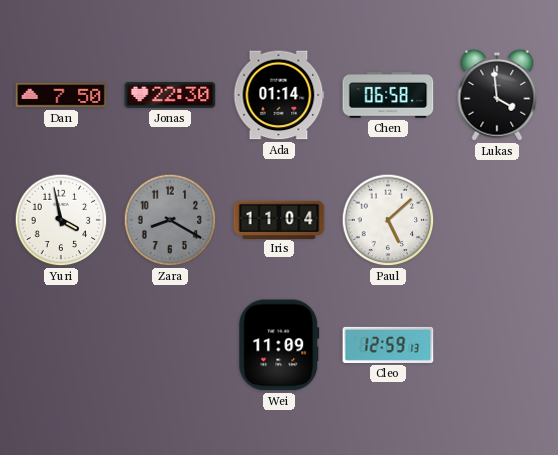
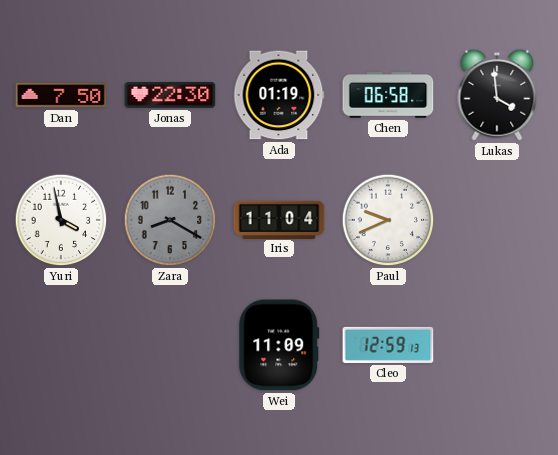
Ada: 01:14 -> 01:19 (279, 95)
Paul: 5:08 -> 9:41 (388, 220)
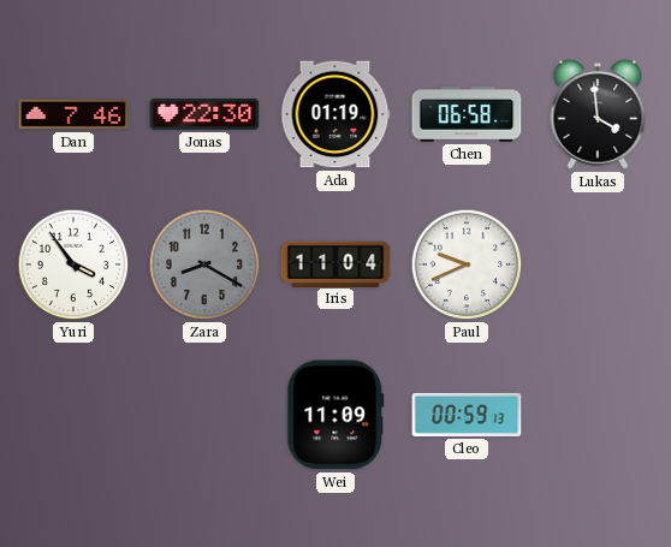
Dan: 7:50 -> 7:46 (73, 114)
Yuri: 3:58 -> 3:54 (73, 264)
Cleo: 12:59 -> 00:59 (467, 415)
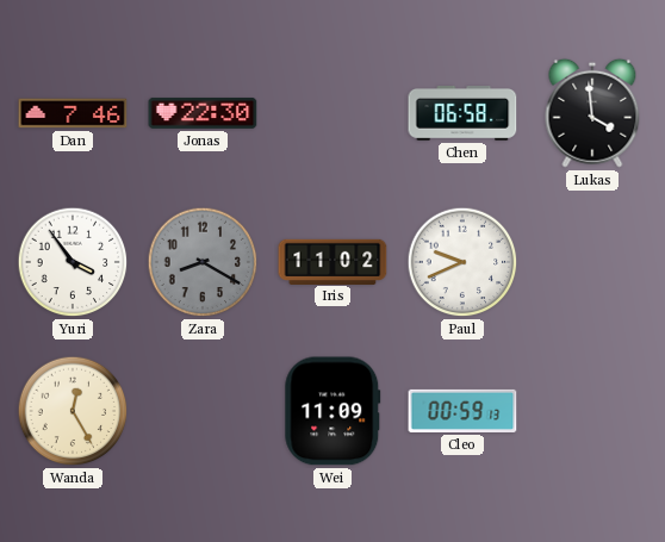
Ada: 01:19 -> none (335, 114)
Iris: 11:04 -> 11:02 (332, 261)
Wanda: none -> 12:25 (73, 411)
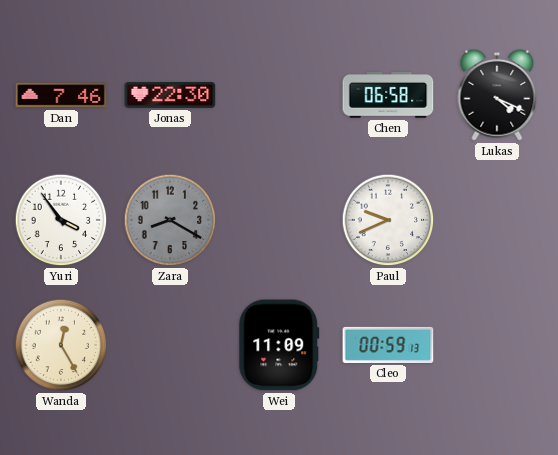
Lukas: 3:59 -> 4:19 (497, 95)
Iris: 11:02 -> none (332, 261)
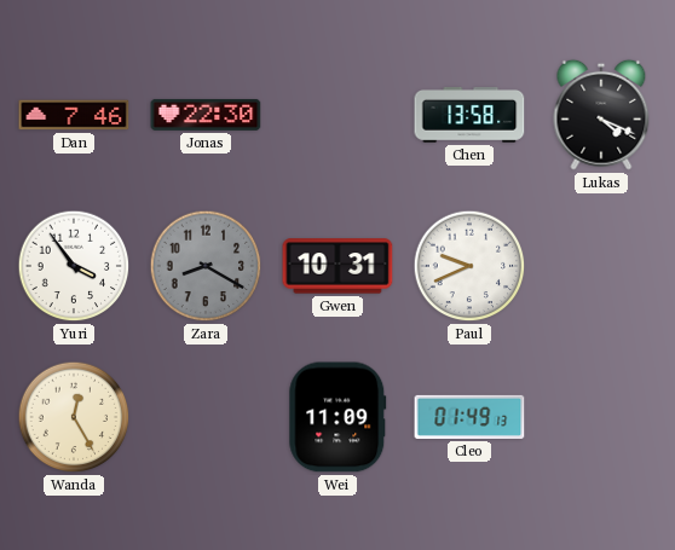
Chen: 06:58 -> 13:58 (469, 116)
Gwen: none -> 10:31 (337, 266)
Cleo: 00:59 -> 01:49 (469, 417)
